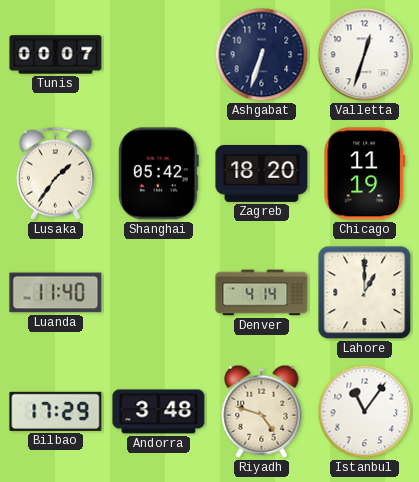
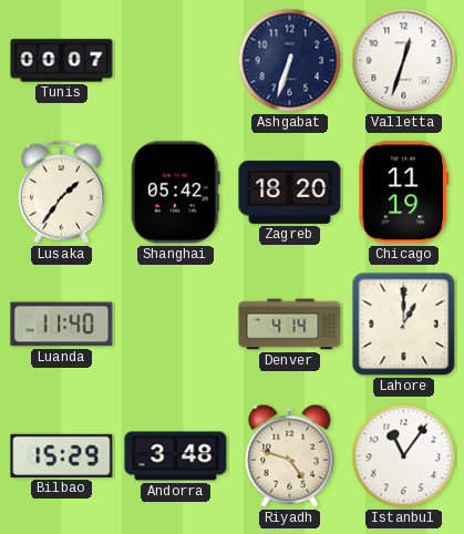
Bilbao: 17:29 -> 15:29 (62, 455)
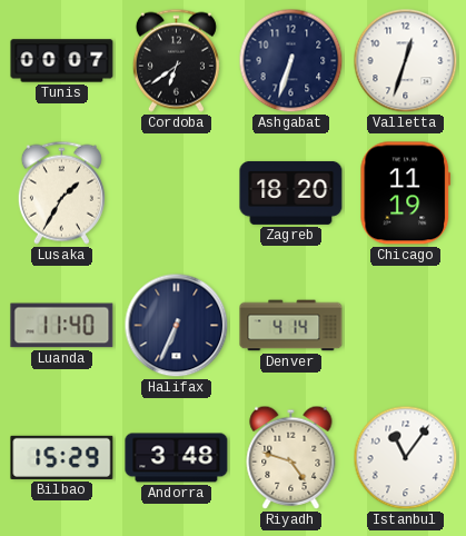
Cordoba: none -> 6:39 (176, 60)
Lusaka: 1:36 -> 1:35 (61, 192)
Shanghai: 05:42 -> none (175, 193)
Halifax: none -> 6:34 (177, 326)
Lahore: 1:00 -> none (404, 325)
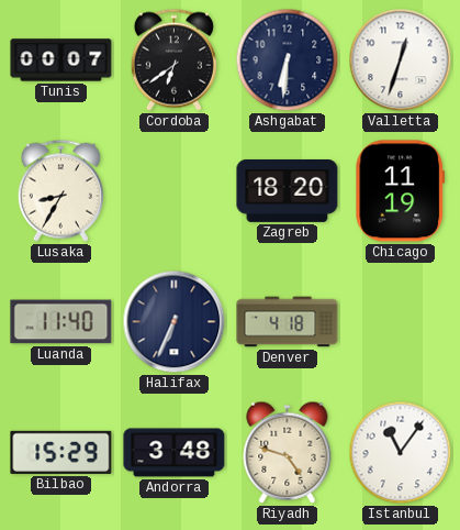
Ashgabat: 6:33 -> 6:31 (288, 60)
Lusaka: 1:35 -> 8:35 (60, 190)
Denver: 4:14 -> 4:18 (288, 322)
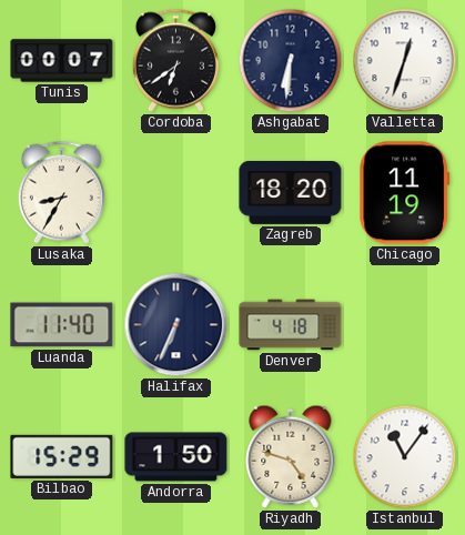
Andorra: 3:48 -> 1:50 (176, 457)
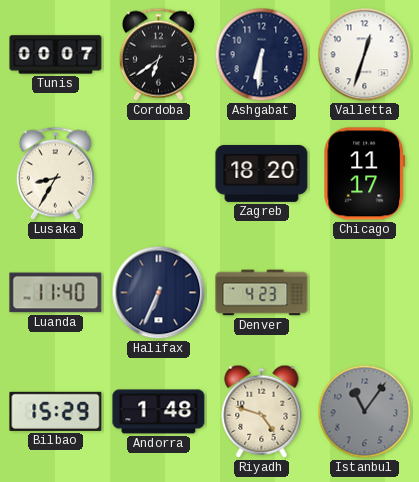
Chicago: 11:19 -> 11:17 (365, 174)
Denver: 4:18 -> 4:23 (262, 293)
Andorra: 1:50 -> 1:48 (159, 412)
Istanbul dial: white -> grey (365, 412)
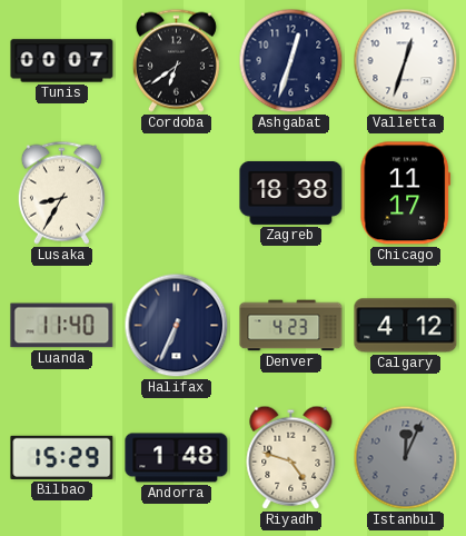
Ashgabat: 6:31 -> 12:33 (291, 61)
Zagreb: 18:20 -> 18:38 (291, 192)
Calgary: none -> 4:12 (406, 326)
Istanbul: 11:06 -> 12:04 (406, 458)
